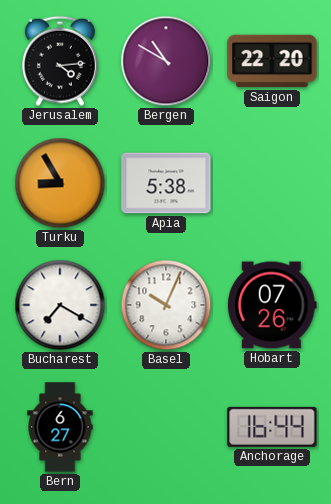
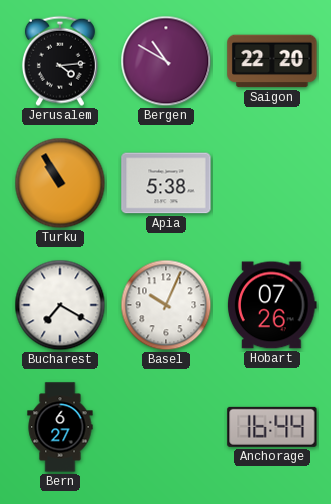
Turku: 8:55 -> 10:55 (60, 183)
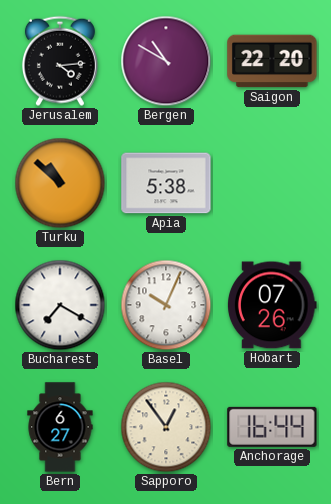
Turku: 10:55 -> 10:52 (60, 183)
Sapporo: none -> 12:54 (166, 427)
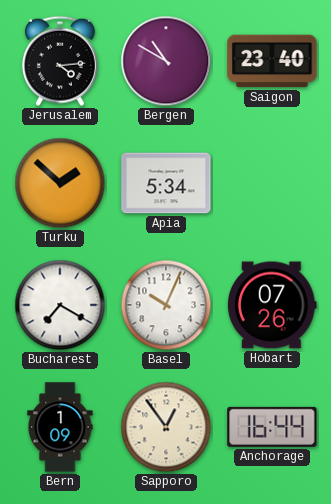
Saigon: 22:20 -> 23:40 (272, 61)
Turku: 10:52 -> 1:52 (60, 183)
Apia: 5:38 -> 5:34 (166, 183)
Bern: 6:27 -> 1:09 (60, 427)
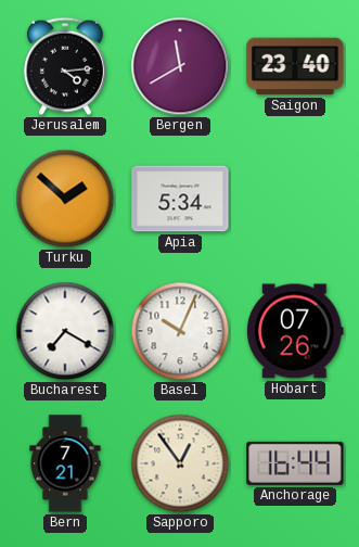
Bergen: 10:50 -> 11:40 (180, 66)
Bern: 1:09 -> 7:21 (65, 463)
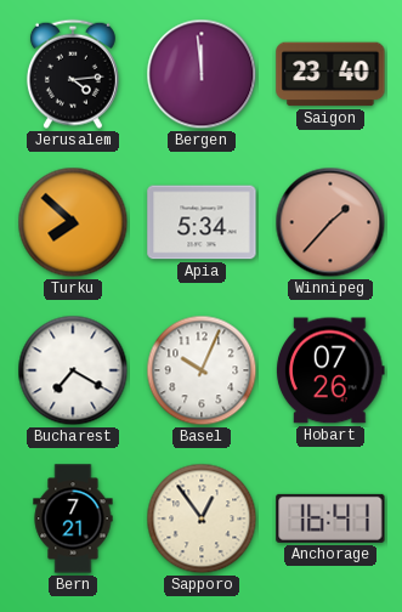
Bergen: 11:40 -> 11:59 (202, 74)
Turku: 1:52 -> 7:52 (73, 222)
Winnipeg: none -> 1:37 (330, 222)
Anchorage: 16:44 -> 16:41 (330, 518)
